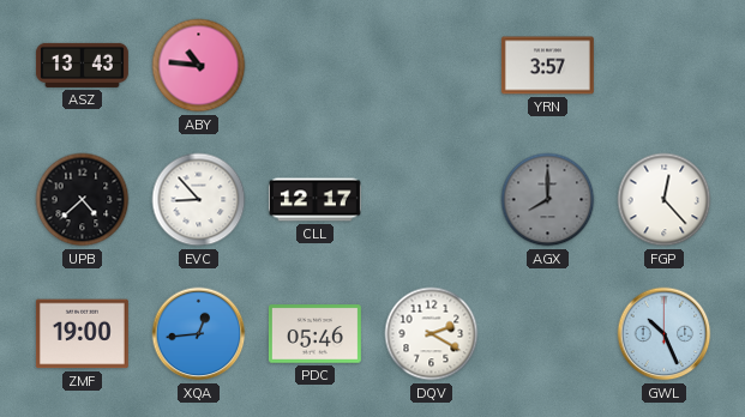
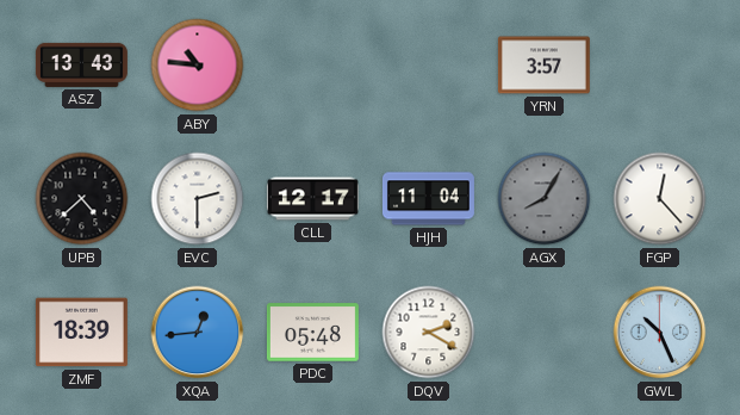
EVC: 8:53 -> 2:30 (198, 199)
HJH: none -> 11:04 (428, 199)
AGX: 8:00 -> 8:05 (545, 199)
ZMF: 19:00 -> 18:39 (81, 333)
PDC: 05:46 -> 05:48 (312, 333)
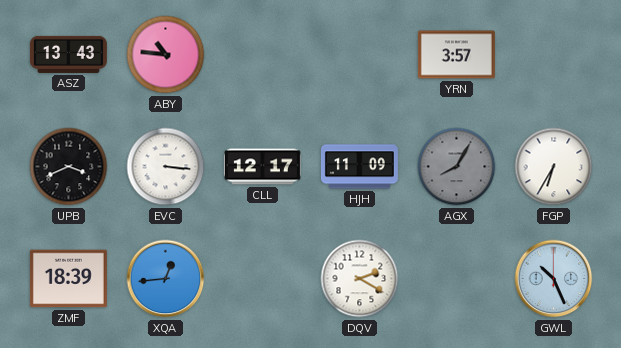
UPB: 4:38 -> 3:41 (69, 167)
EVC: 2:30 -> 3:16 (166, 167)
HJH: 11:04 -> 11:09 (359, 167)
FGP: 12:23 -> 6:35 (554, 167)
PDC: 05:48 -> none (312, 333)
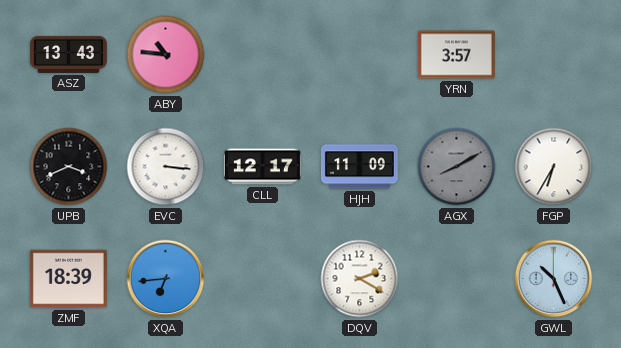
AGX: 8:05 -> 8:10 (457, 167)
XQA: 12:44 -> 6:44 (166, 279)
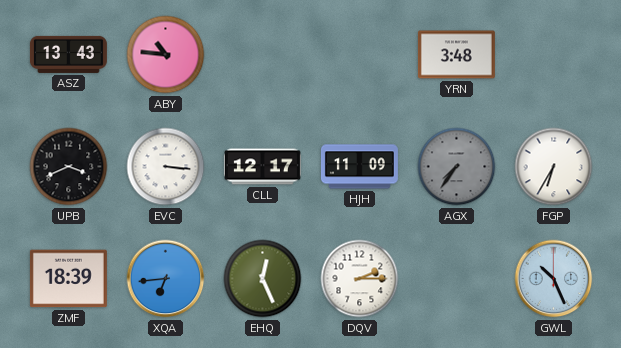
YRN: 3:57 -> 3:48 (456, 55)
AGX: 8:10 -> 7:36 (457, 167)
EHQ: none -> 12:26 (263, 279)
DQV: 2:20 -> 2:15 (360, 279)
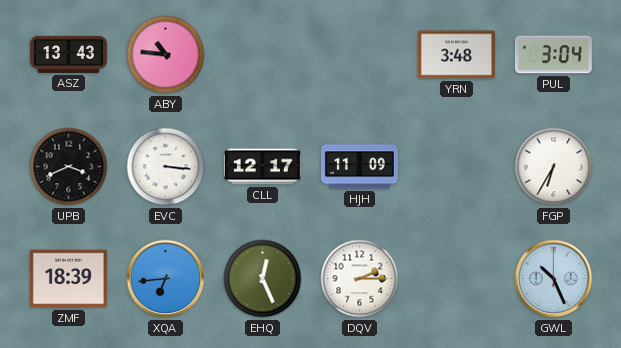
PUL: none -> 3:04 (553, 55)
AGX: 7:36 -> none (457, 167)
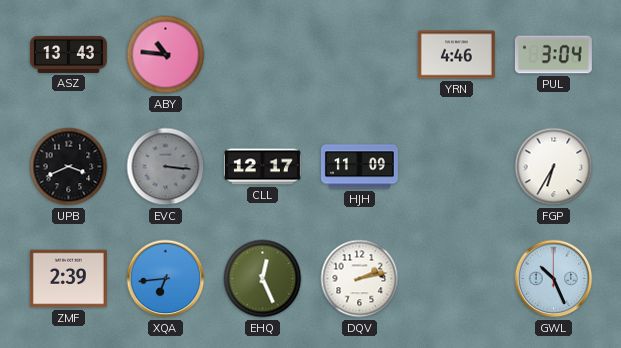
YRN: 3:48 -> 4:46 (456, 55)
EVC dial: white -> grey (166, 167)
ZMF: 18:39 -> 2:39 (68, 279)
DQV: 2:15 -> 2:13 (360, 279)
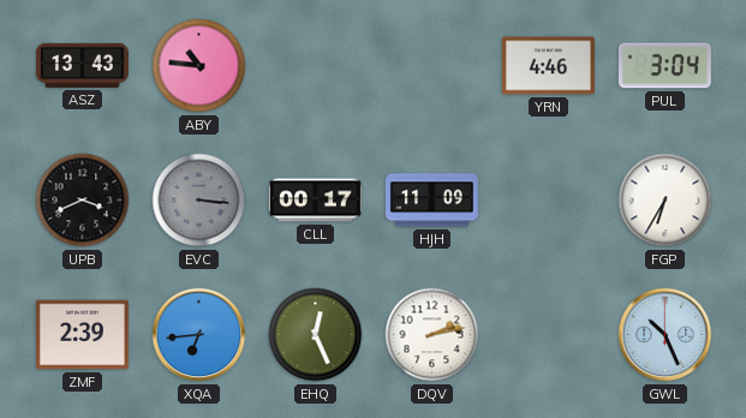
CLL: 12:17 -> 00:17 (315, 201)
